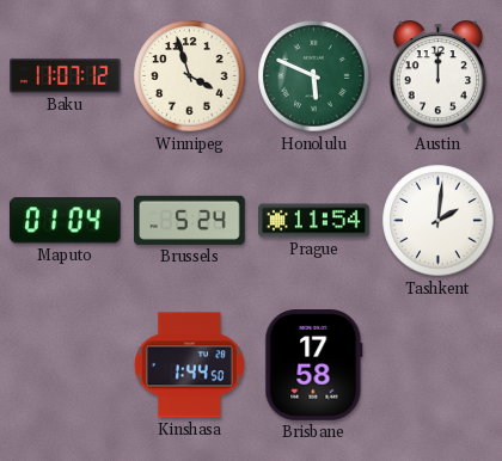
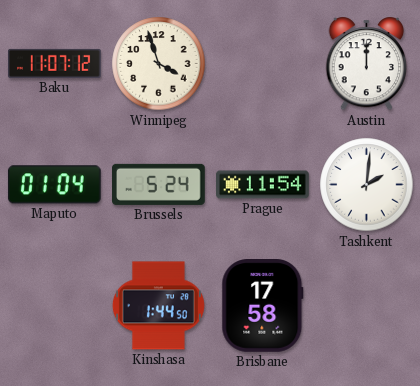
Honolulu: 5:49 -> none (314, 76)
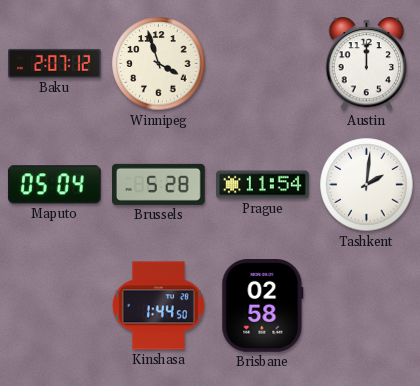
Baku: 11:07 -> 2:07 (55, 63)
Maputo: 01:04 -> 05:04 (54, 185)
Brussels: 5:24 -> 5:28 (159, 184)
Brisbane: 17:58 -> 02:58 (263, 306)
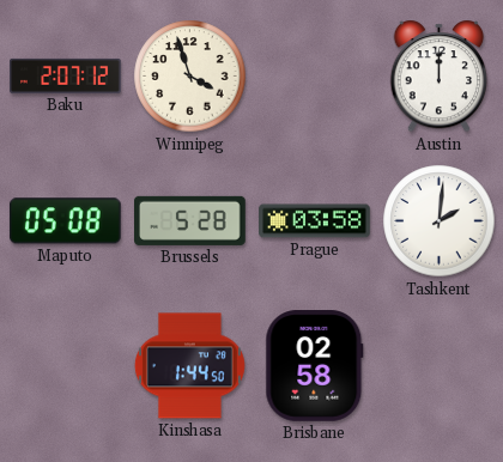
Maputo: 05:04 -> 05:08 (65, 221)
Prague: 11:54 -> 03:58 (315, 221)
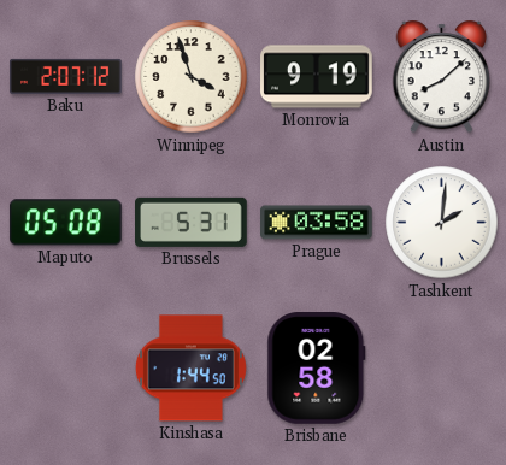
Monrovia: none -> 9:19 (317, 77)
Austin: 12:00 -> 8:08 (442, 77)
Brussels: 5:28 -> 5:31 (192, 222)
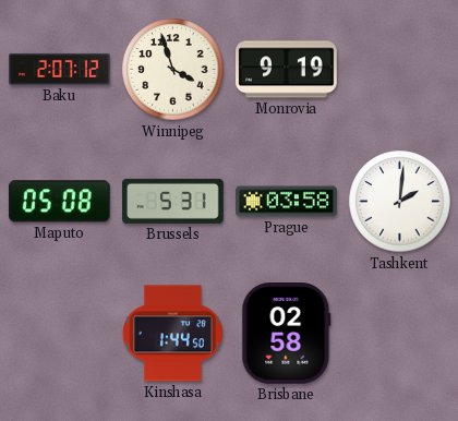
Austin: 8:08 -> none (442, 77)
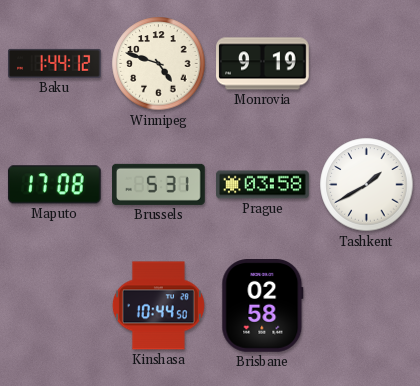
Baku: 2:07 -> 1:44 (55, 63)
Winnipeg: 3:57 -> 4:48 (159, 64)
Maputo: 05:08 -> 17:08 (54, 185)
Tashkent: 2:01 -> 1:40 (367, 185)
Kinshasa: 1:44 -> 10:44 (158, 306)
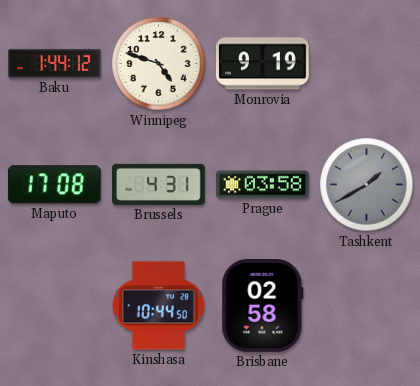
Brussels: 5:31 -> 4:31 (159, 184)
Tashkent dial: white -> grey (367, 185)
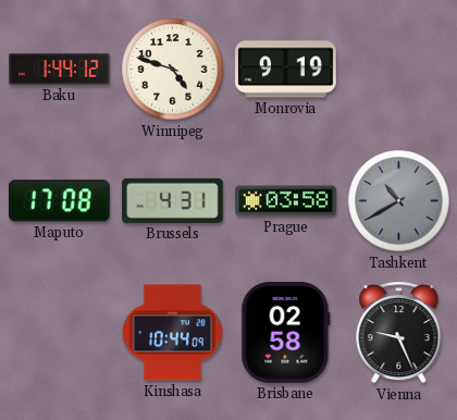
Tashkent: 1:40 -> 10:40 (399, 201)
Kinshasa: 10:44:50 -> 10:44:09 (172, 333)
Vienna: none -> 9:26 (399, 333)
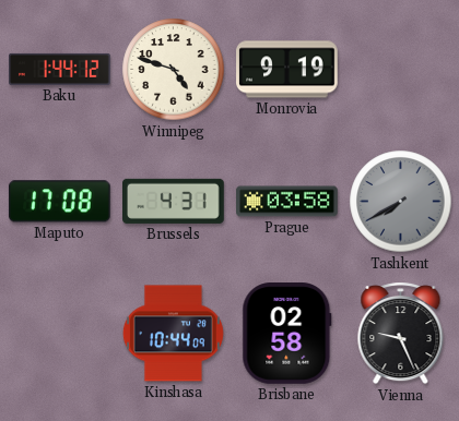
Tashkent: 10:40 -> 7:40 (401, 202)
